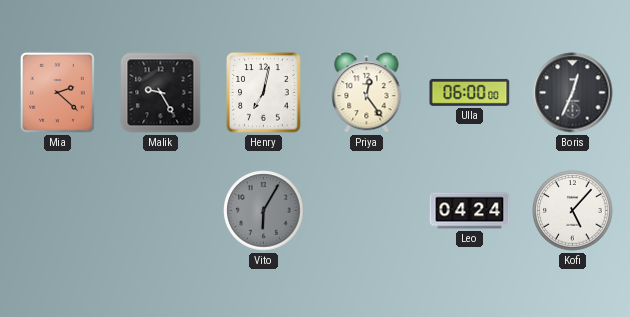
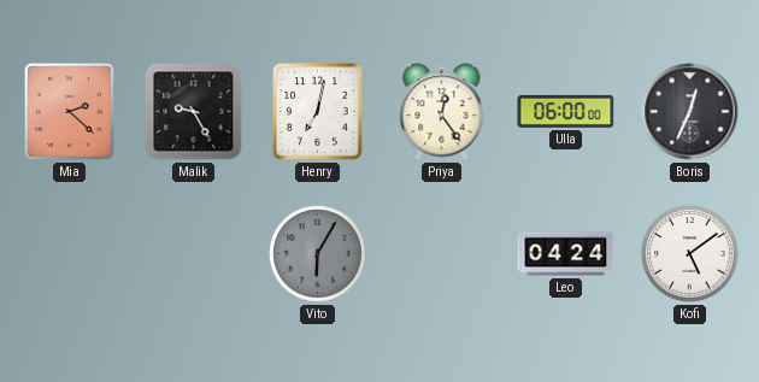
Kofi: 5:07 -> 5:09 (690, 254)
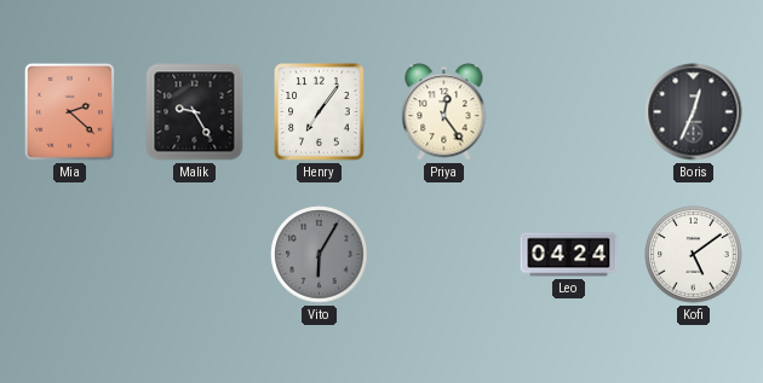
Henry: 7:02 -> 7:06 (320, 112)
Ulla: 06:00 -> none (566, 111)
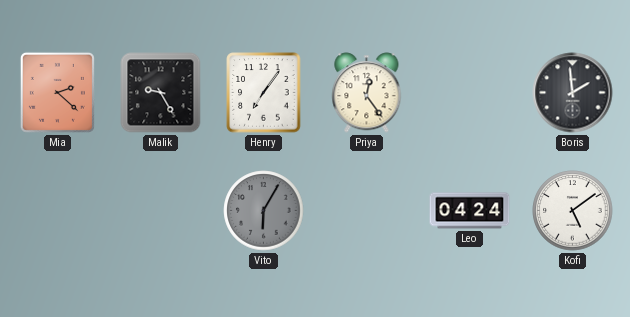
Boris: 12:34 -> 1:59 (573, 93)
